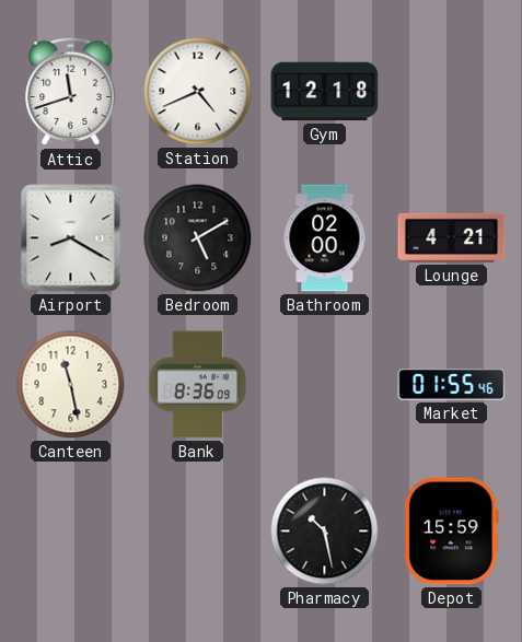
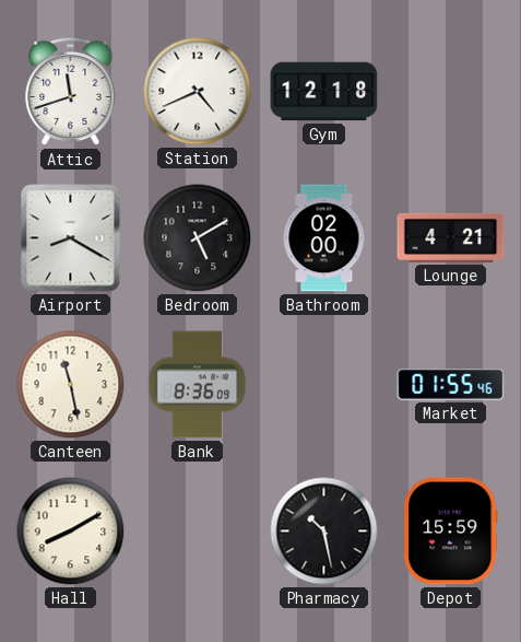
Hall: none -> 8:10 (71, 532)
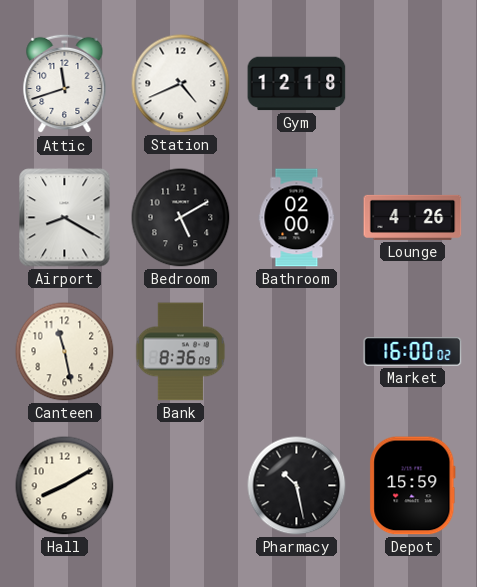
Lounge: 4:21 -> 4:26 (413, 217)
Market: 01:55 -> 16:00 (413, 352)
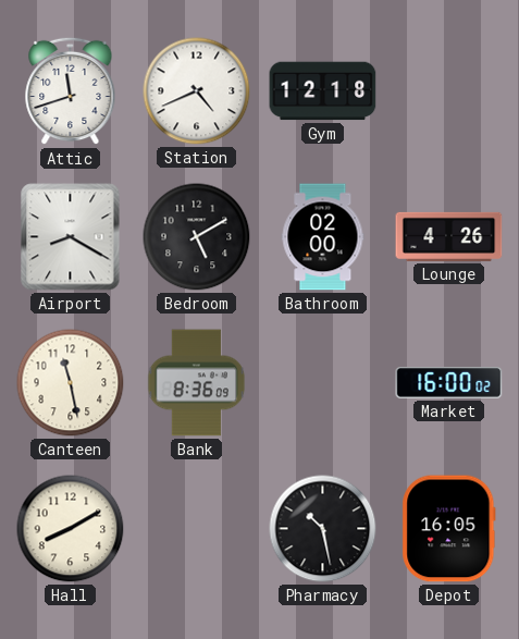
Depot: 15:59 -> 16:05 (449, 529)
